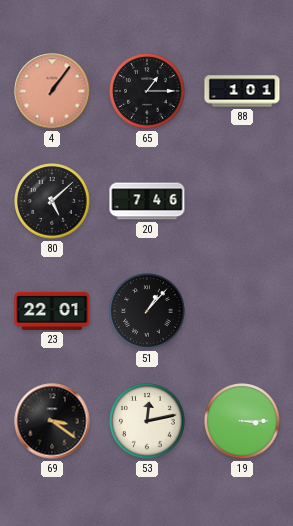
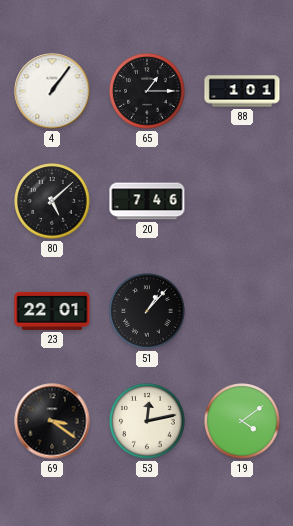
4 dial: salmon -> white (52, 91)
19: 3:15 -> 4:09 (242, 421)
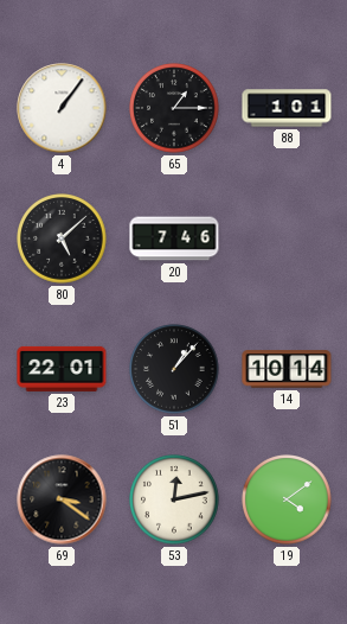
14: none -> 10:14 (287, 369)
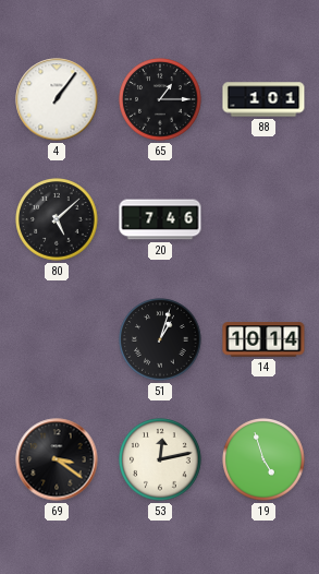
23: 22:01 -> none (62, 369)
51: 1:07 -> 1:03 (160, 339)
19: 4:09 -> 4:57 (263, 459)
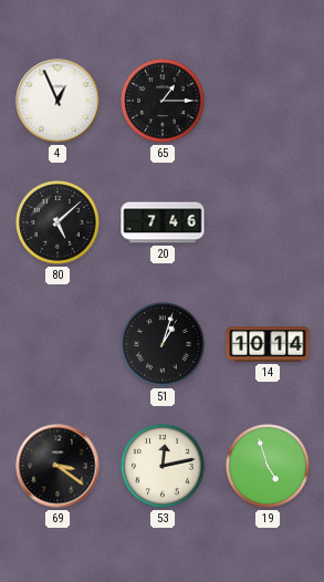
4: 1:06 -> 12:56 (58, 101)
88: 1:01 -> none (263, 99)
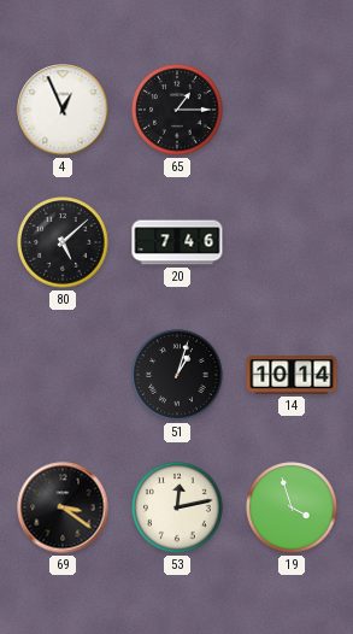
19: 4:57 -> 3:57 (292, 507)
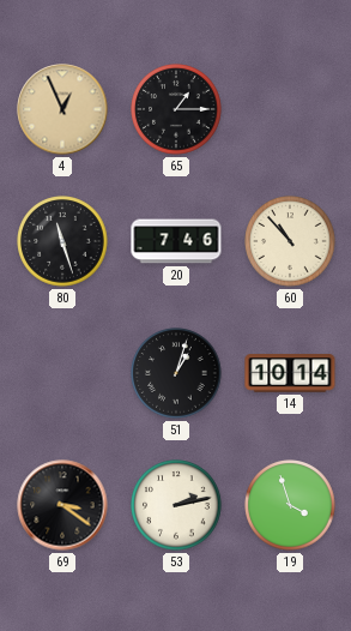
4 dial: white -> champagne (62, 109)
80: 5:08 -> 11:27 (62, 241)
60: none -> 10:53 (290, 241)
53: 12:13 -> 2:13 (176, 505)
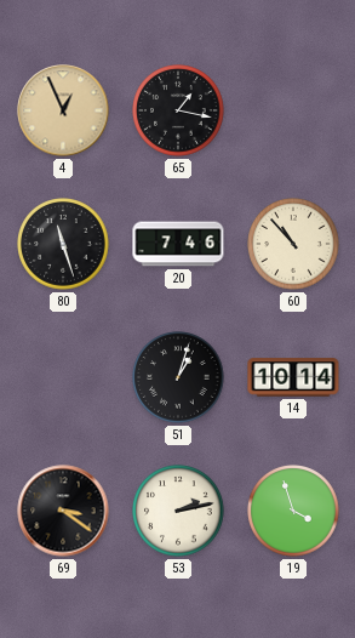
65: 1:15 -> 1:17 (178, 110)
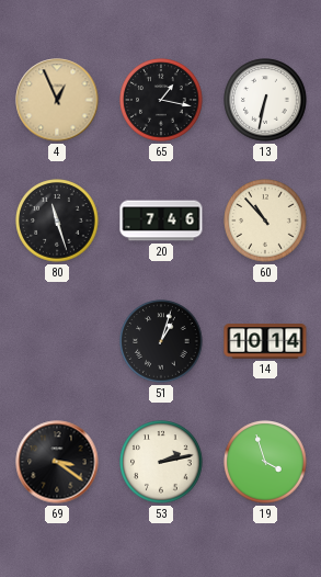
13: none -> 6:32 (265, 100)
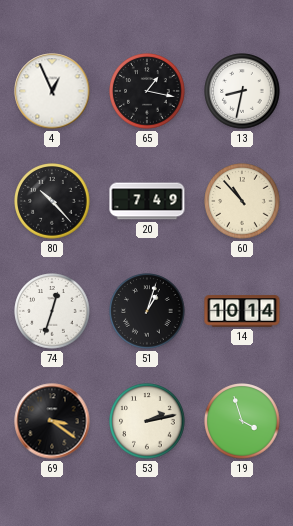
4 dial: champagne -> white (52, 91)
13: 6:32 -> 8:32 (242, 91)
80: 11:27 -> 10:23 (52, 201)
20: 7:46 -> 7:49 (147, 201)
74: none -> 12:33 (52, 311)
